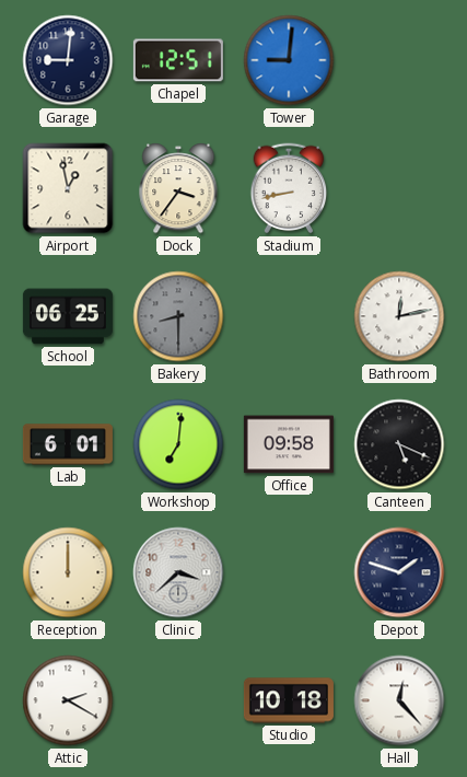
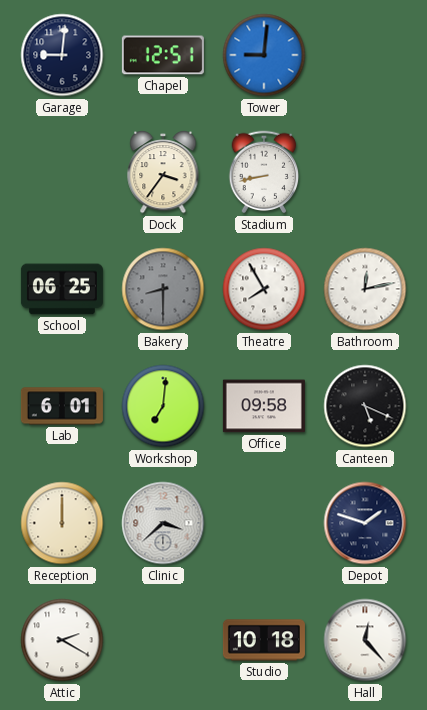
Airport: 12:58 -> none (68, 188)
Theatre: none -> 7:55 (264, 289)
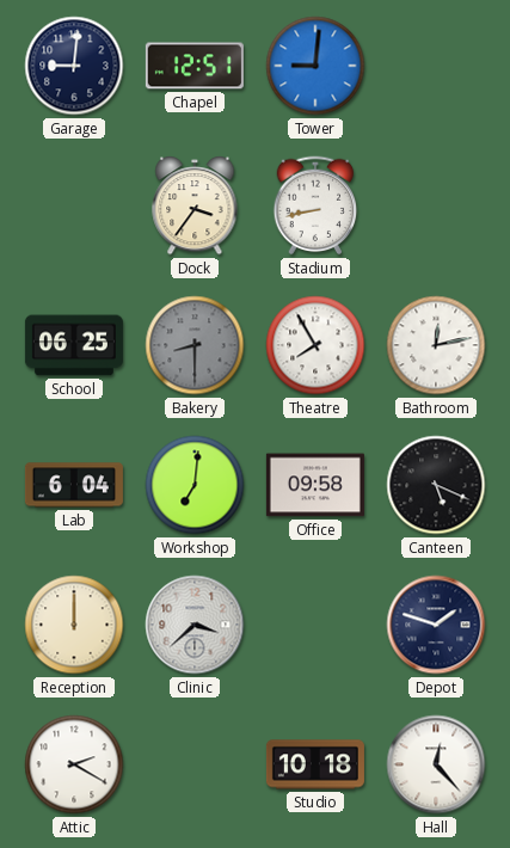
Lab: 6:01 -> 6:04 (74, 485)
